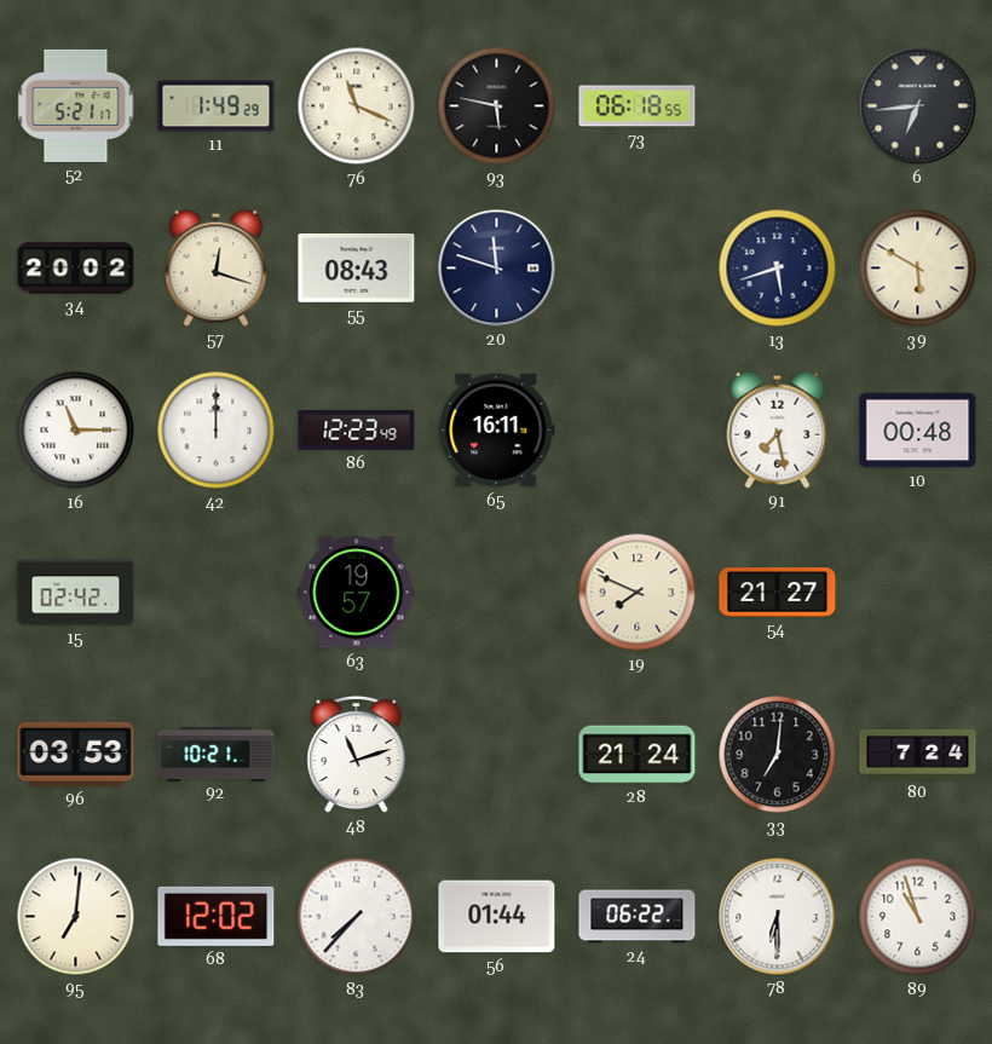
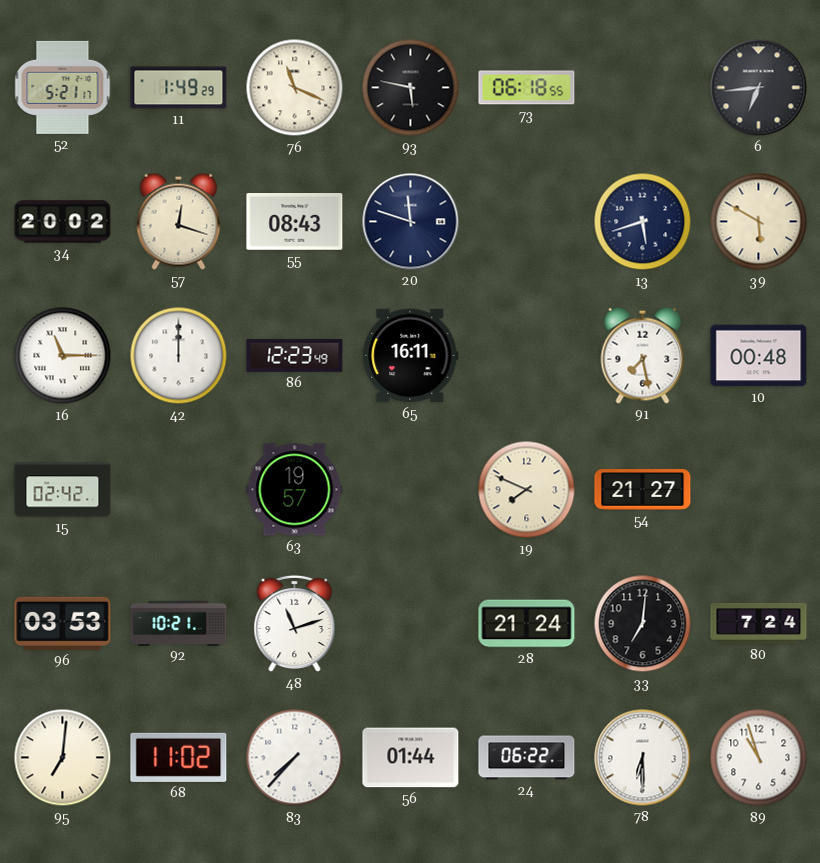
68: 12:02 -> 11:02 (179, 757)
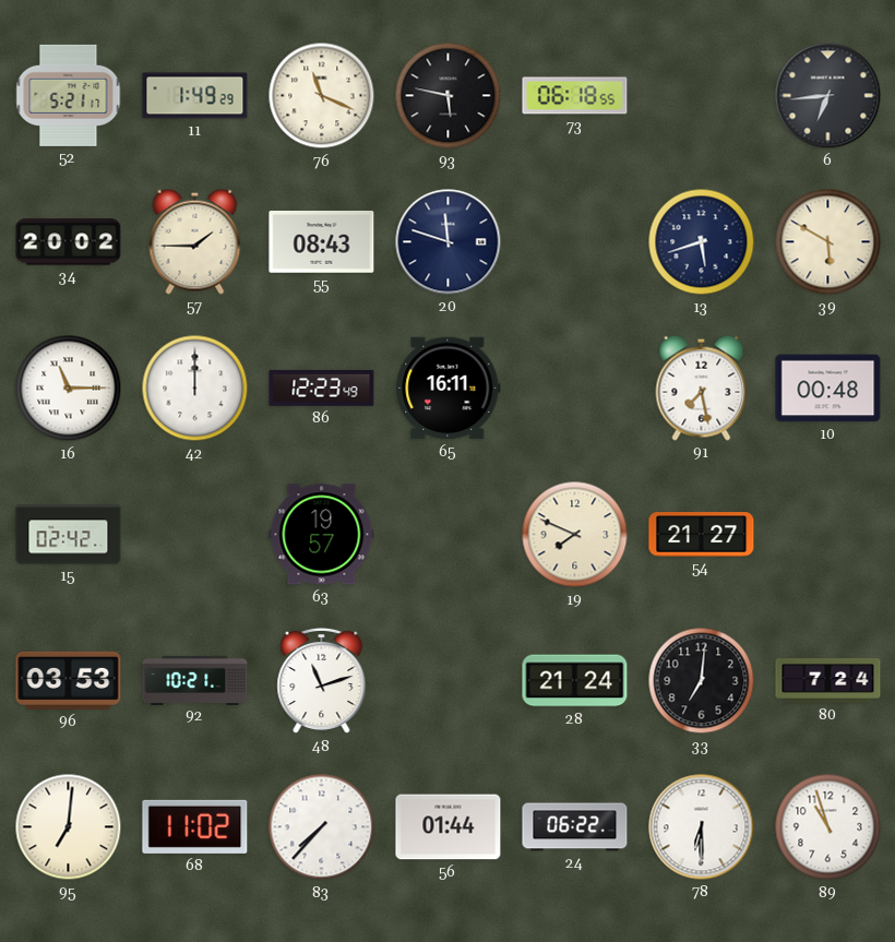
57: 12:18 -> 1:45 (195, 241)
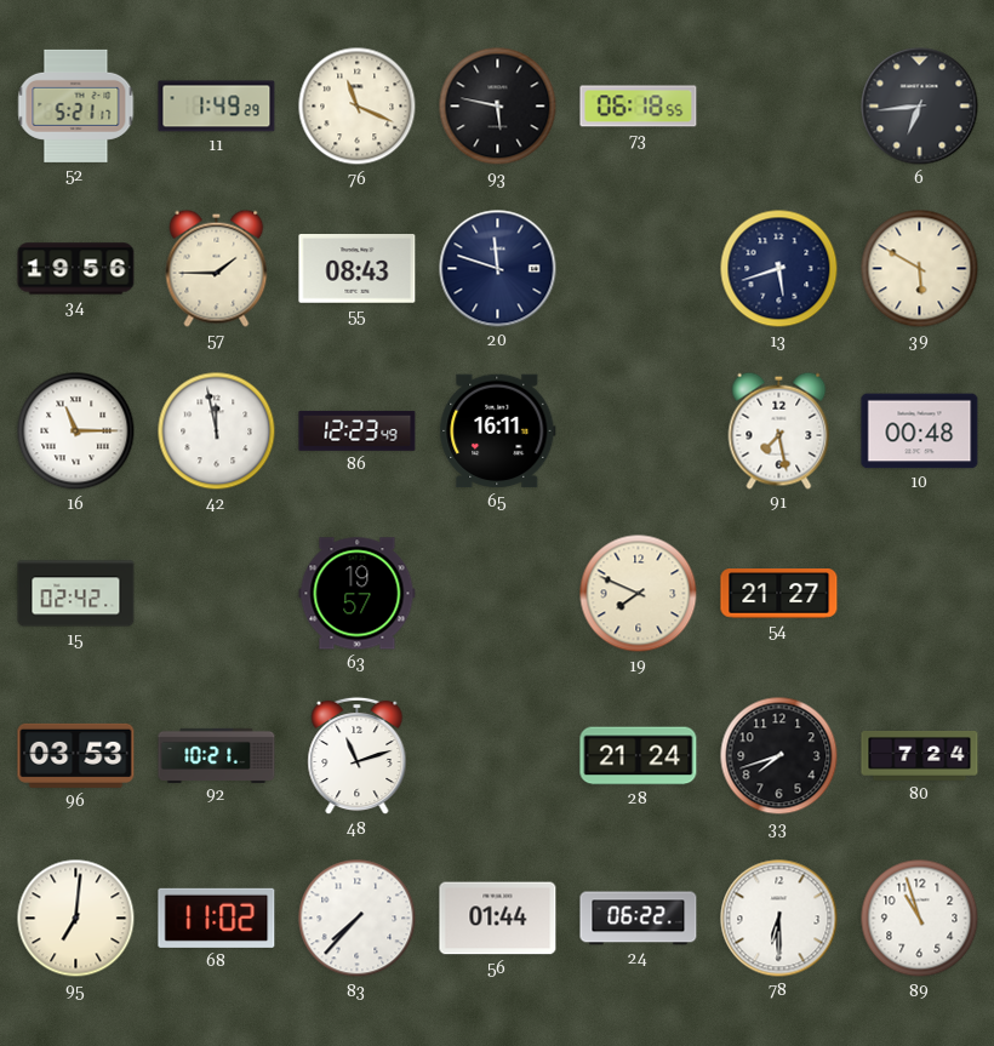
34: 20:02 -> 19:56 (76, 269)
42: 12:00 -> 11:58 (217, 431)
33: 7:01 -> 7:42 (779, 756)
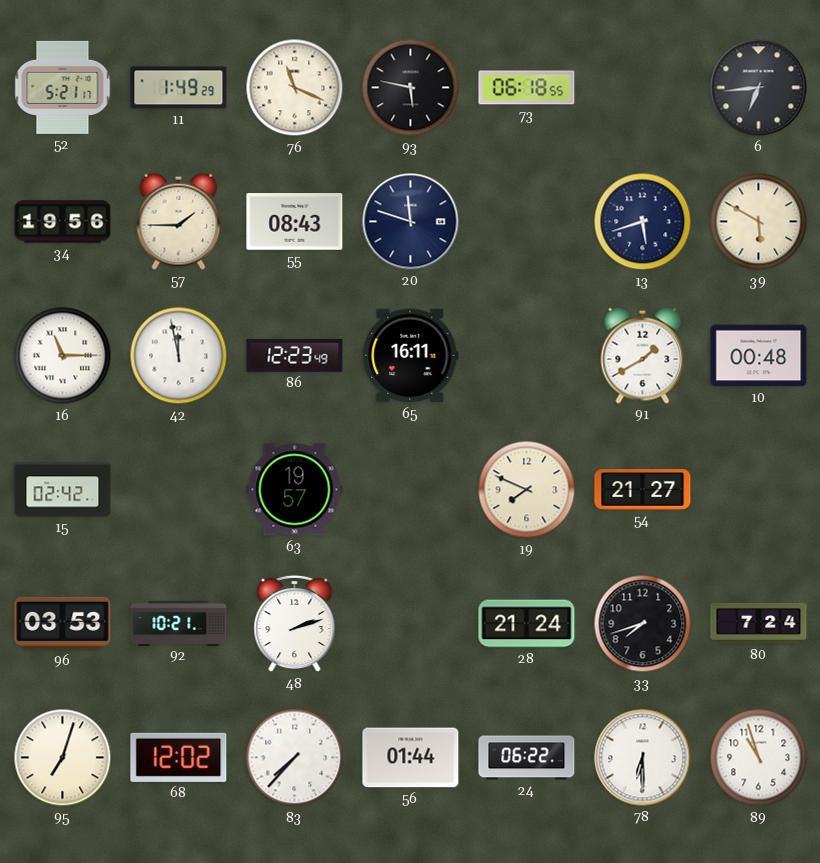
91: 7:28 -> 1:40 (643, 355)
48: 11:12 -> 2:12 (295, 624)
95: 7:01 -> 7:03 (63, 758)
68: 11:02 -> 12:02 (179, 757)
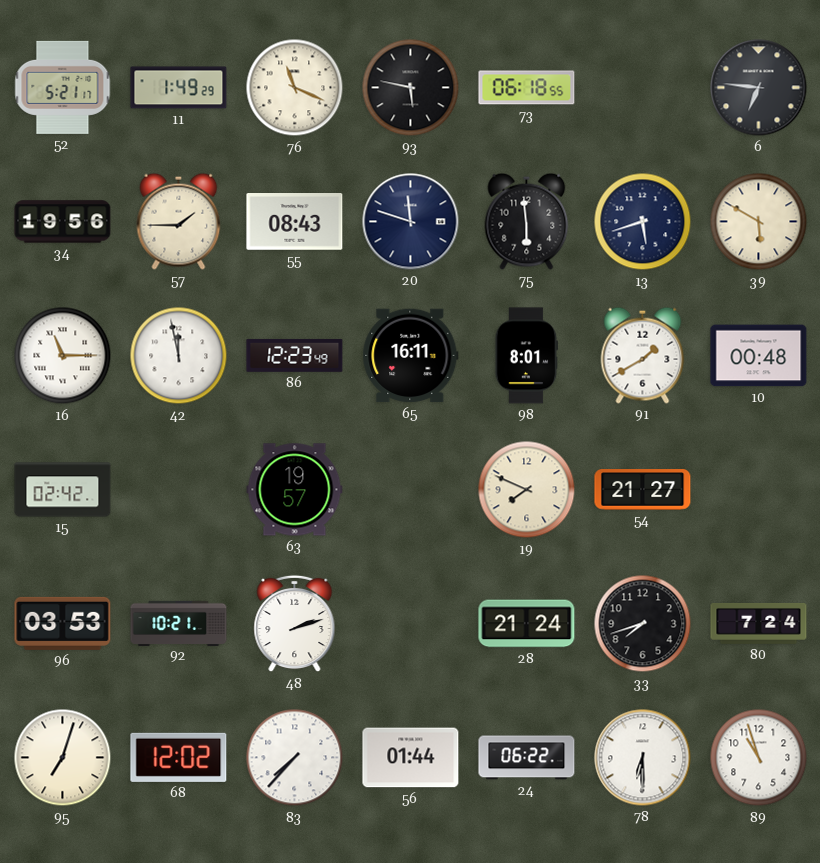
6: 6:44 -> 6:46 (759, 88)
75: none -> 5:59 (527, 221)
98: none -> 8:01 (527, 356)
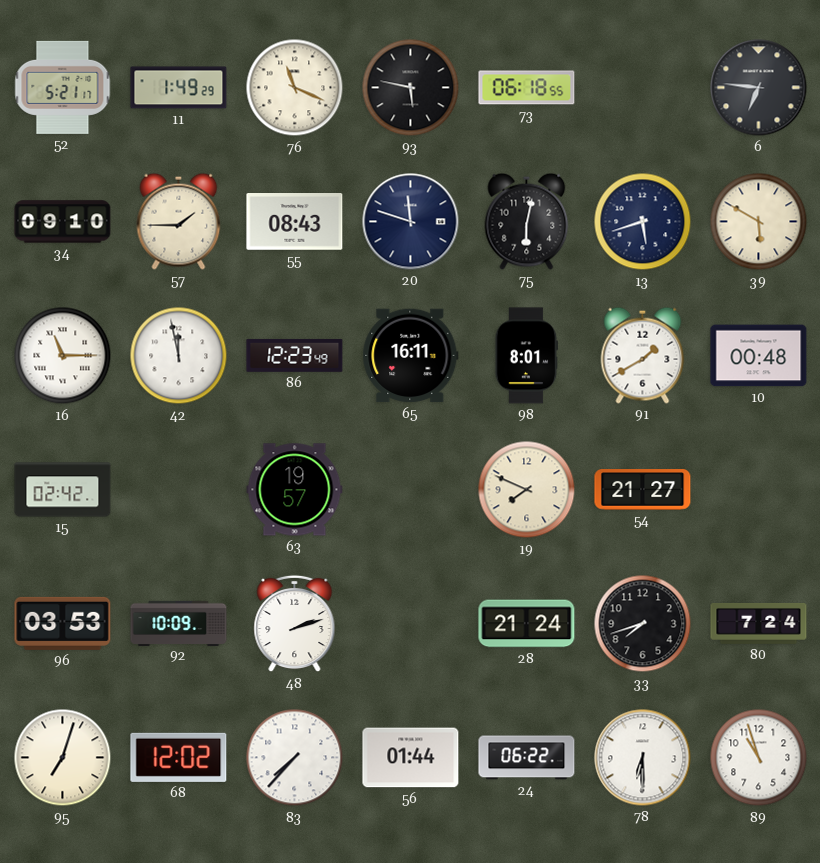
34: 19:56 -> 09:10 (63, 222)
75: 5:59 -> 6:02 (527, 221)
92: 10:21 -> 10:09 (179, 623)
